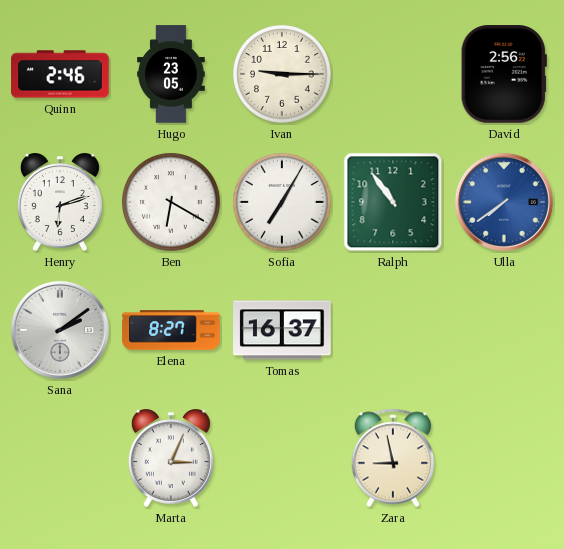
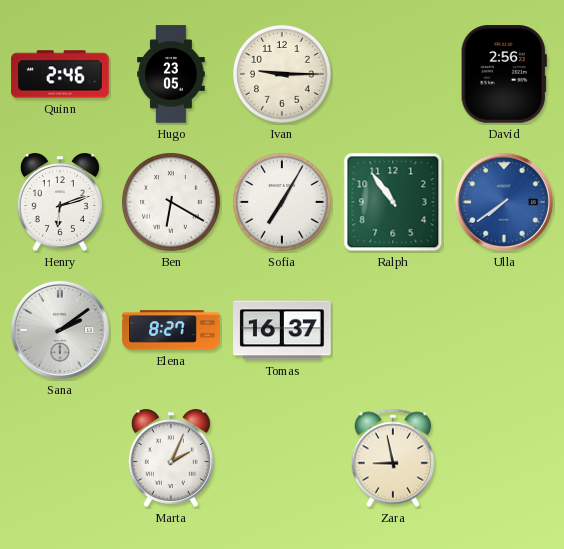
Marta: 3:04 -> 2:04 (171, 458)
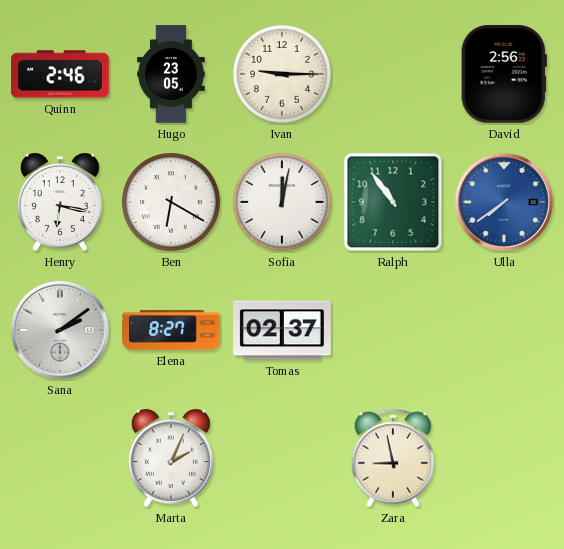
Henry: 6:12 -> 6:17 (60, 202)
Sofia: 7:05 -> 12:02 (283, 203)
Tomas: 16:37 -> 02:37 (282, 330)
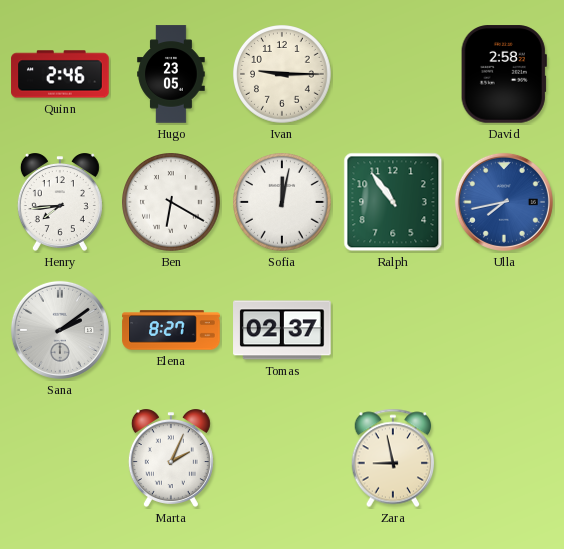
David: 2:56 -> 2:58 (504, 74)
Henry: 6:17 -> 7:44 (60, 202)
Ulla: 7:39 -> 7:43 (504, 202)
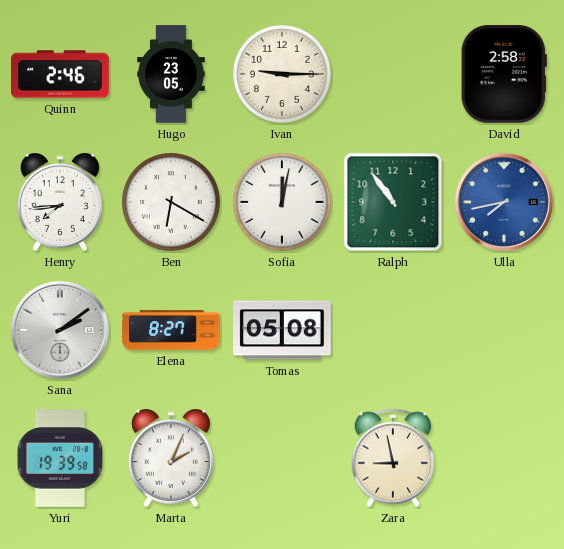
Tomas: 02:37 -> 05:08 (282, 330)
Yuri: none -> 19:39 (60, 458)
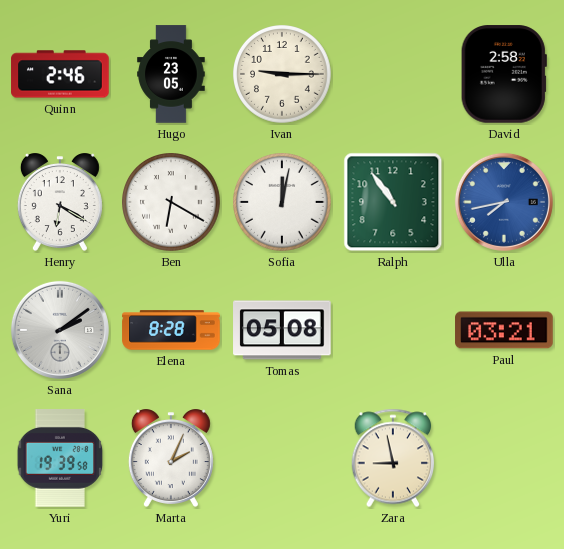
Henry: 7:44 -> 6:20 (60, 202)
Elena: 8:27 -> 8:28 (171, 330)
Paul: none -> 03:21 (504, 330)
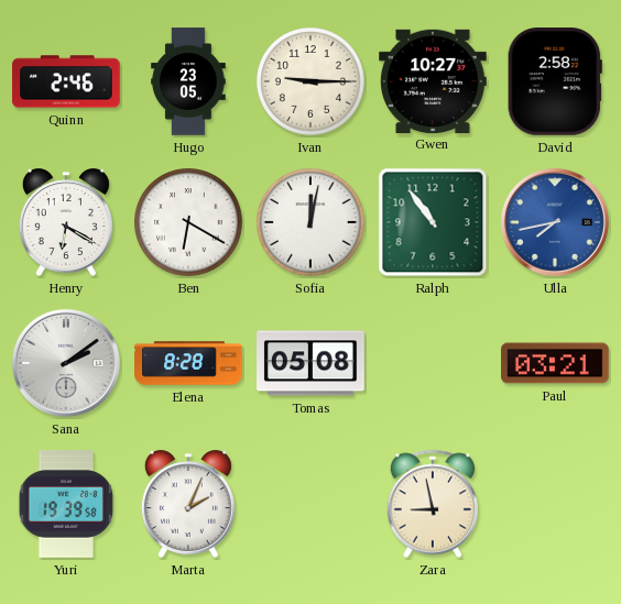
Gwen: none -> 10:27 (433, 80)
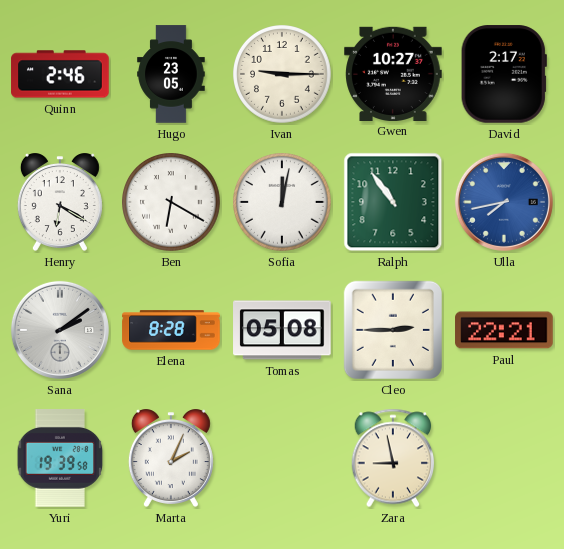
David: 2:58 -> 2:17 (504, 74)
Cleo: none -> 2:45 (393, 330)
Paul: 03:21 -> 22:21 (504, 330)
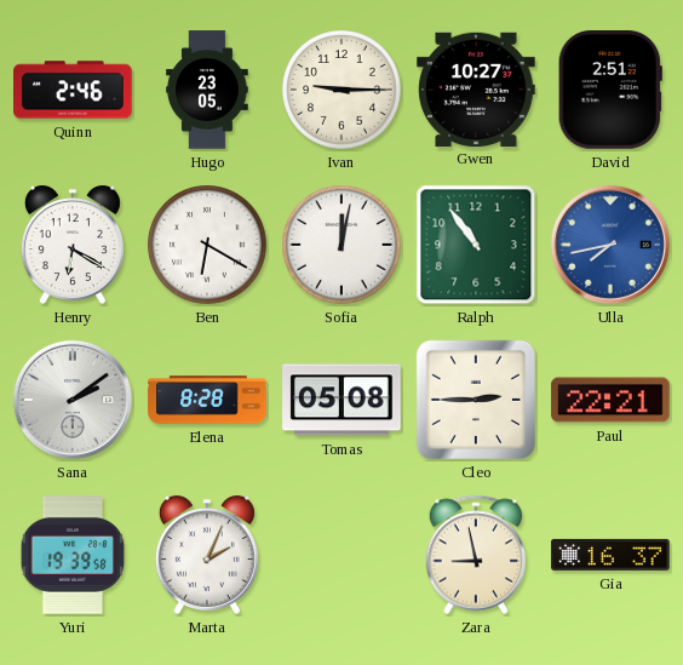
David: 2:17 -> 2:51 (610, 90)
Gia: none -> 16:37 (610, 555)
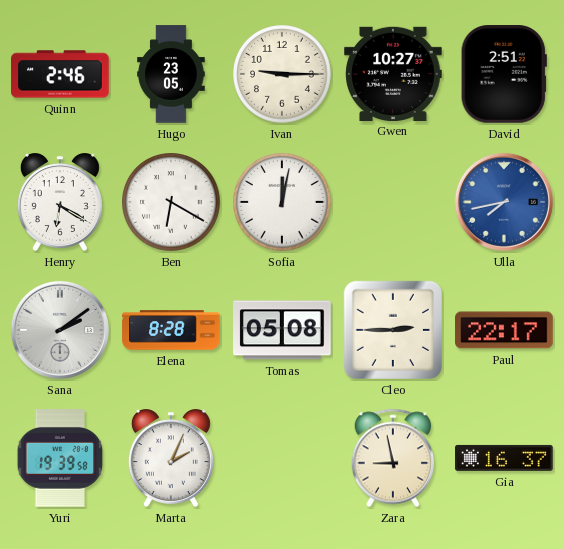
Ralph: 10:54 -> none (476, 245)
Paul: 22:21 -> 22:17 (504, 330)
